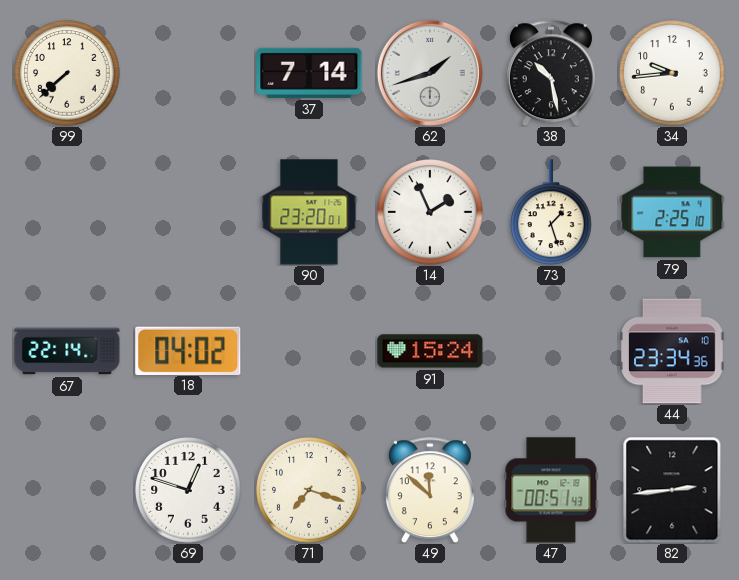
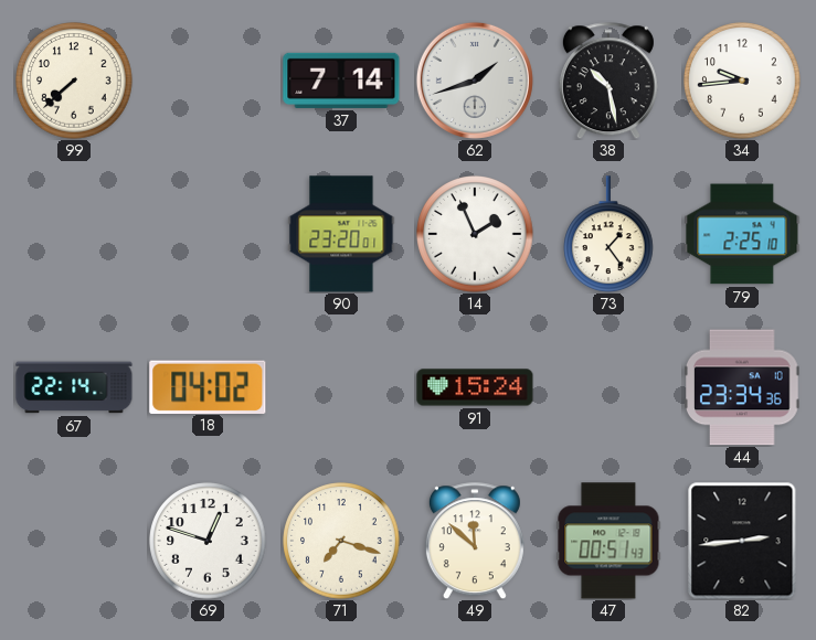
73: 1:27 -> 1:24 (610, 234)
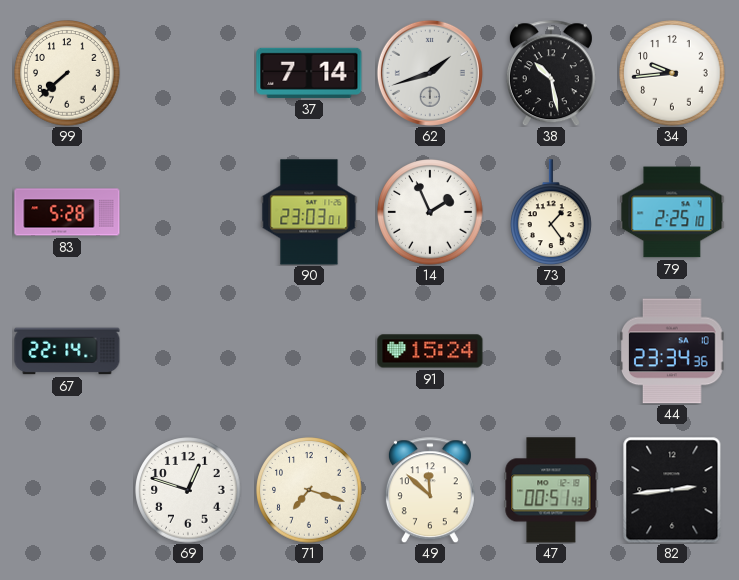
83: none -> 5:28 (67, 212)
90: 23:20 -> 23:03 (309, 212)
18: 04:02 -> none (208, 386)
